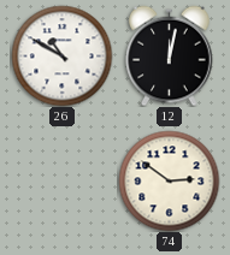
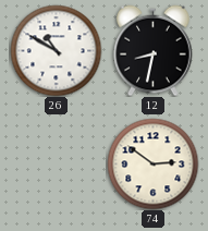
12: 12:02 -> 8:32 (154, 50)
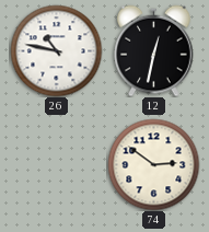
26: 10:50 -> 10:47 (56, 50)
12: 8:32 -> 12:32 (154, 50)
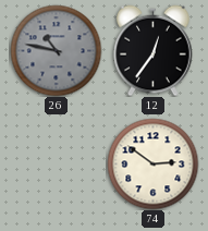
26 dial: white -> grey (56, 50)
12: 12:32 -> 12:36 (154, 50)
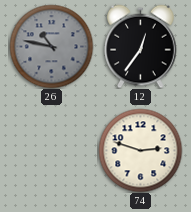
74: 2:51 -> 2:48 (140, 150)
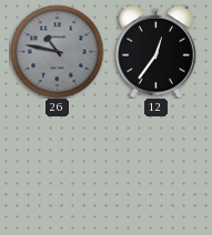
74: 2:48 -> none (140, 150)
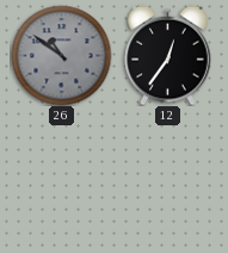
26: 10:47 -> 10:51 (61, 55)
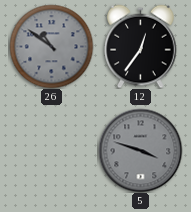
5: none -> 3:48 (140, 150)
